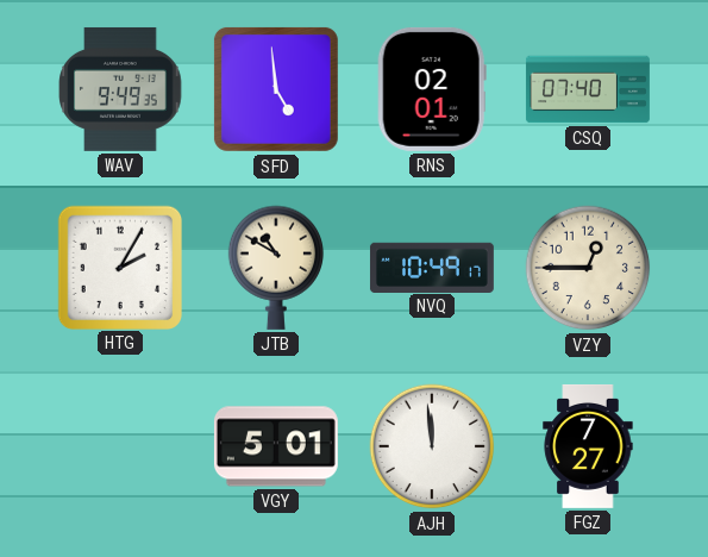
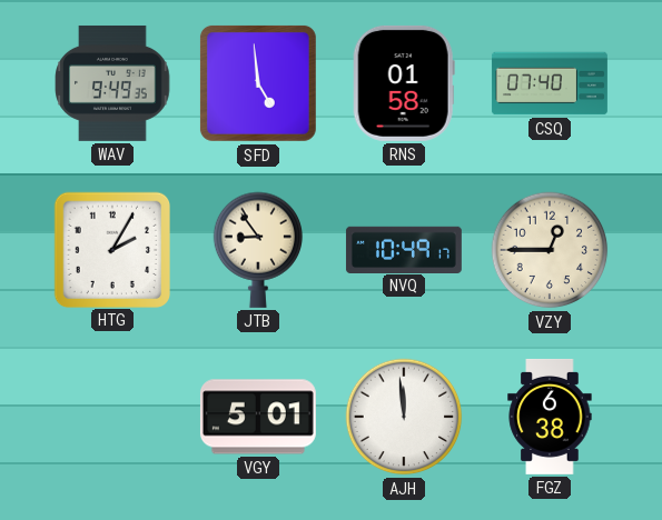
RNS: 02:01 -> 01:58 (404, 83)
JTB: 10:50 -> 8:54 (258, 250)
FGZ: 7:27 -> 6:38 (550, 417)
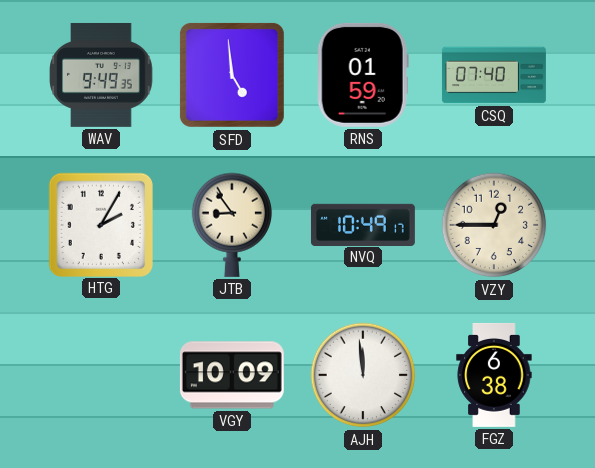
RNS: 01:58 -> 01:59 (363, 75)
VGY: 5:01 -> 10:09 (232, 375)
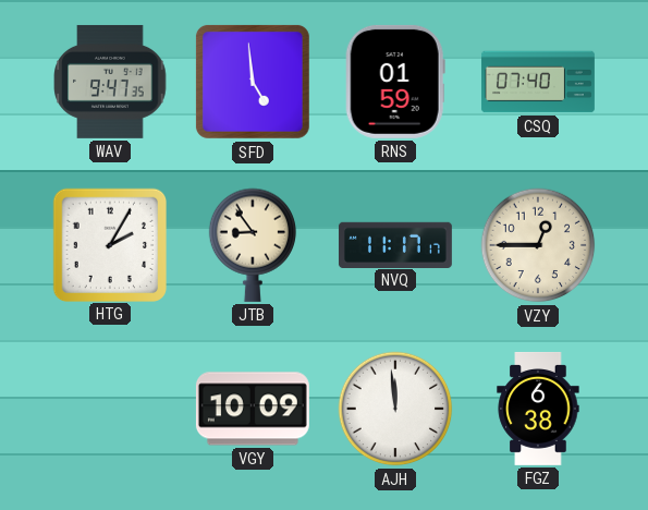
WAV: 9:49 -> 9:47 (110, 82)
NVQ: 10:49 -> 11:17 (395, 244)
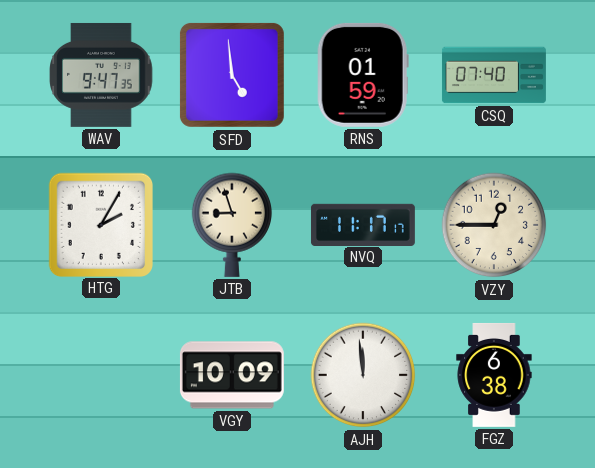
JTB: 8:54 -> 8:57 (232, 225)
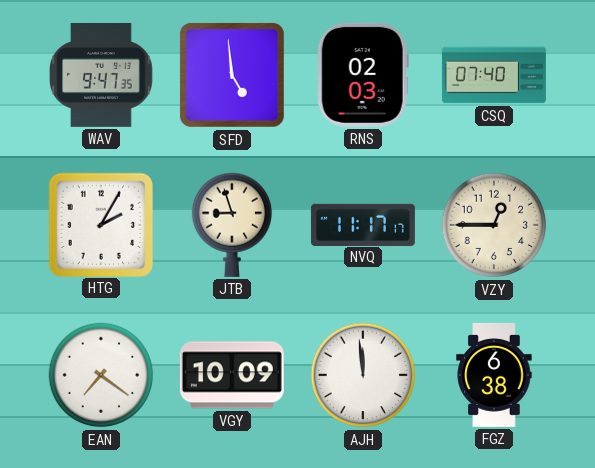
RNS: 01:59 -> 02:03 (363, 75)
EAN: none -> 7:21 (101, 375)
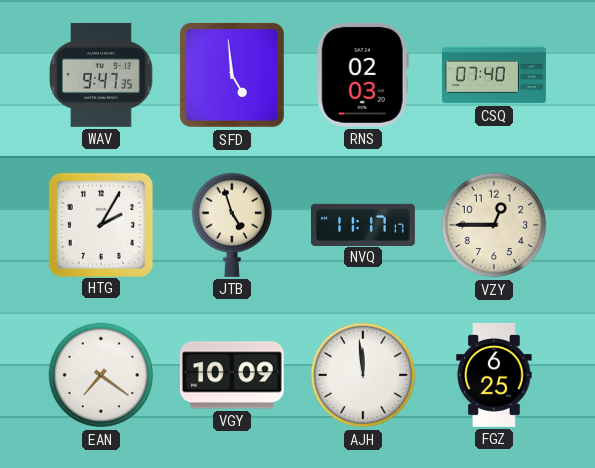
JTB: 8:57 -> 4:57 (232, 225)
FGZ: 6:38 -> 6:25 (494, 375)
